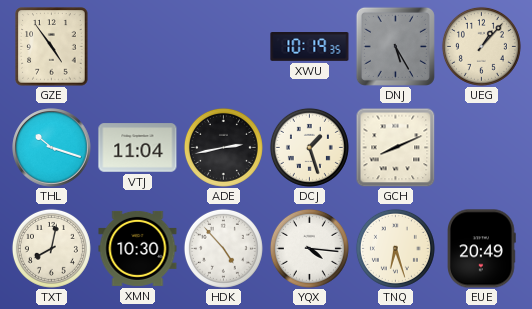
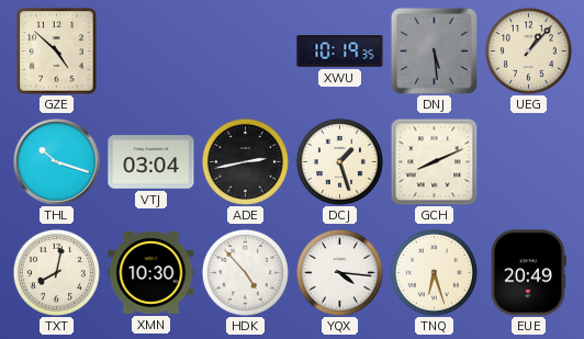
GZE: 4:54 -> 4:52 (57, 52)
DNJ: 5:25 -> 5:29 (434, 50)
VTJ: 11:04 -> 03:04 (151, 162)
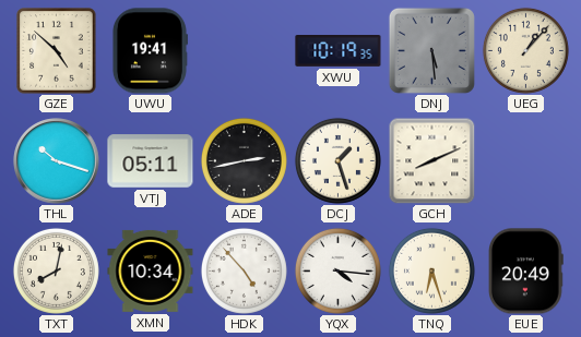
UWU: none -> 19:41 (150, 51)
VTJ: 03:04 -> 05:11 (151, 161)
XMN: 10:30 -> 10:34 (151, 270)
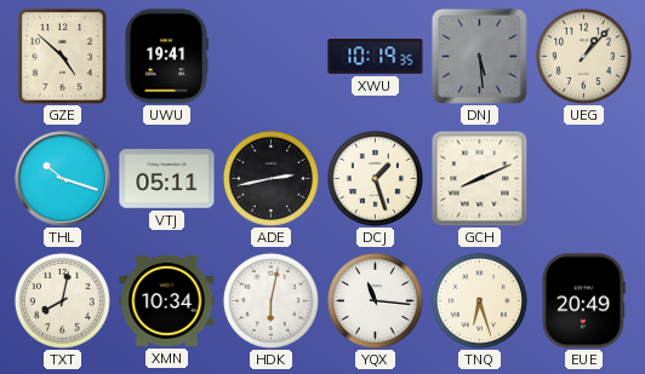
HDK: 4:53 -> 6:02 (270, 300)
YQX: 4:16 -> 11:16 (375, 300)
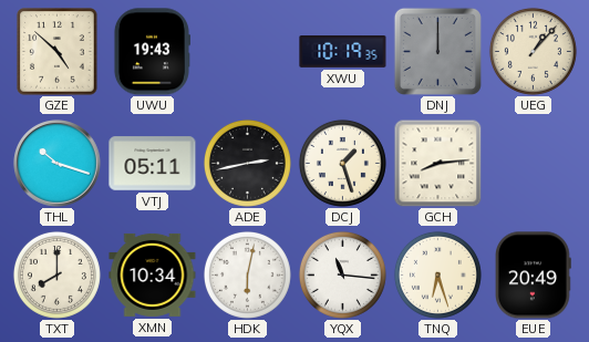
UWU: 19:41 -> 19:43 (152, 52)
DNJ: 5:29 -> 12:00 (437, 51)
GCH: 8:11 -> 8:14 (437, 164)
TXT: 8:02 -> 8:00 (56, 274)
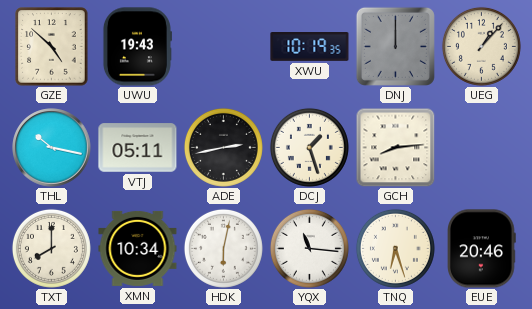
THL: 10:18 -> 10:17 (52, 148)
EUE: 20:49 -> 20:46 (482, 249)
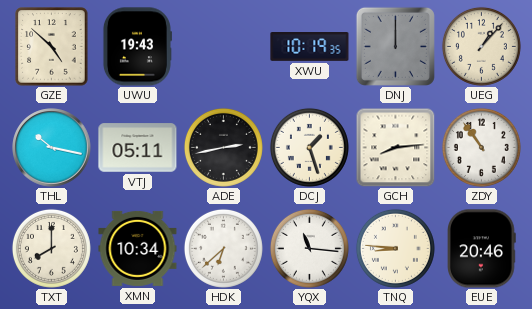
ZDY: none -> 10:54 (481, 147)
HDK: 6:02 -> 6:38 (223, 248)
TNQ: 6:27 -> 8:46 (395, 248)
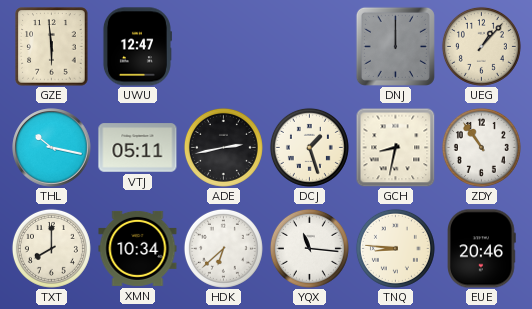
GZE: 4:52 -> 5:59 (52, 47)
UWU: 19:43 -> 12:47 (137, 47)
XWU: 10:19 -> none (310, 47)
GCH: 8:14 -> 8:32 (395, 148)
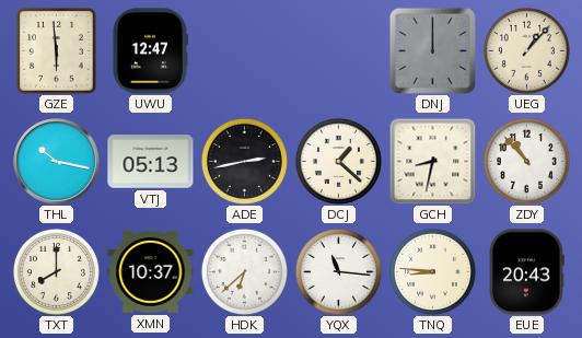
VTJ: 05:11 -> 05:13 (151, 162)
DCJ: 1:27 -> 1:22 (338, 161)
ZDY: 10:54 -> 10:53 (526, 161)
XMN: 10:34 -> 10:37 (151, 271)
EUE: 20:46 -> 20:43 (527, 272)
